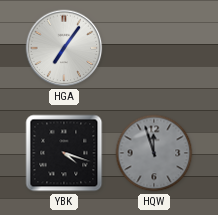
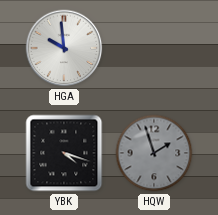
HGA: 7:06 -> 9:59 (64, 48)
HQW: 11:57 -> 1:57 (154, 153)
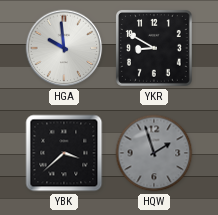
YKR: none -> 8:50 (154, 48)
YBK: 4:18 -> 3:38 (64, 153)
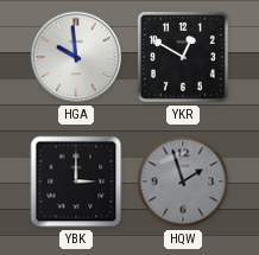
YKR: 8:50 -> 12:50 (183, 57)
YBK: 3:38 -> 3:00 (76, 181)
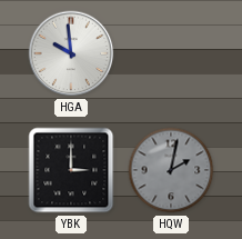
YKR: 12:50 -> none (183, 57)
HQW: 1:57 -> 2:02 (171, 170)
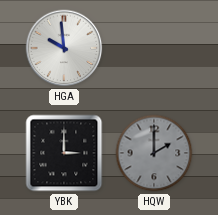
HQW: 2:02 -> 2:00 (154, 153)
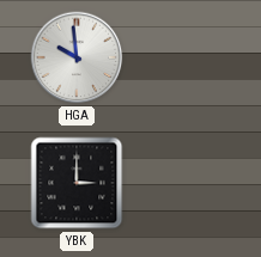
HQW: 2:00 -> none (154, 153)
